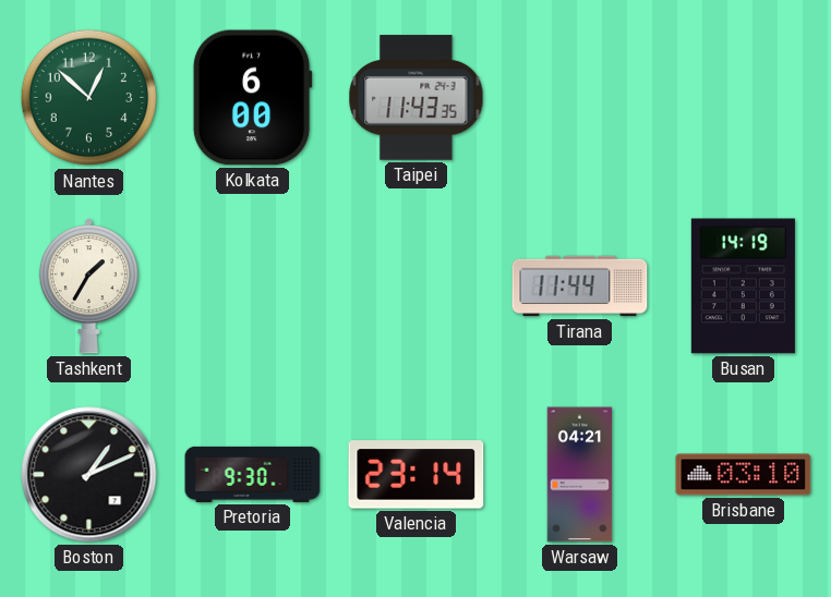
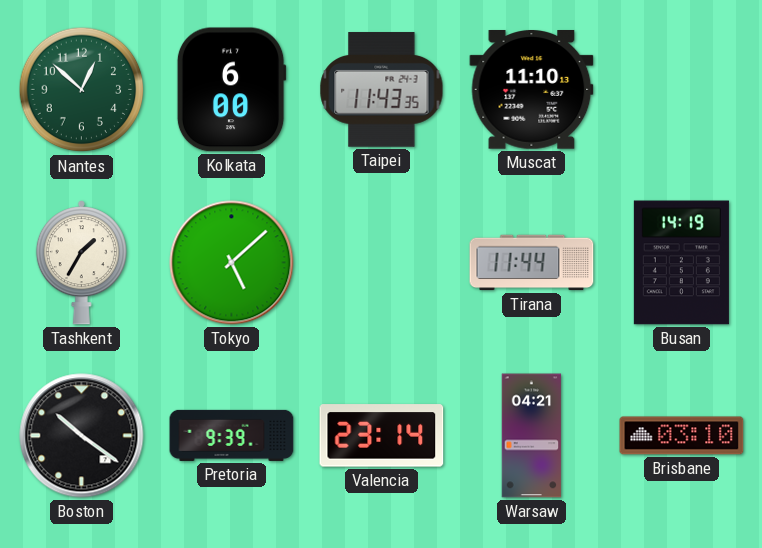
Muscat: none -> 11:10 (532, 90)
Tokyo: none -> 5:08 (232, 263)
Boston: 1:11 -> 10:21 (82, 436)
Pretoria: 9:30 -> 9:39 (232, 435)
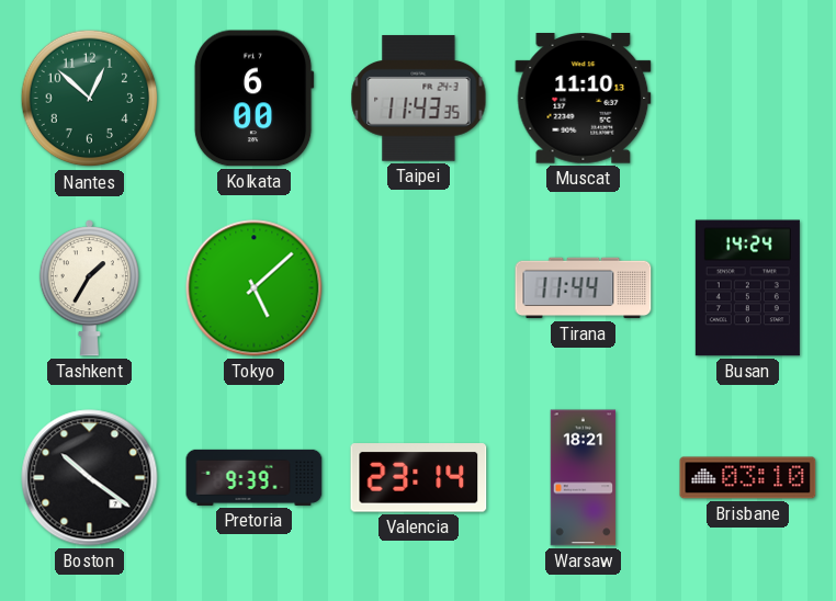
Busan: 14:19 -> 14:24 (747, 288)
Warsaw: 04:21 -> 18:21 (584, 478)
